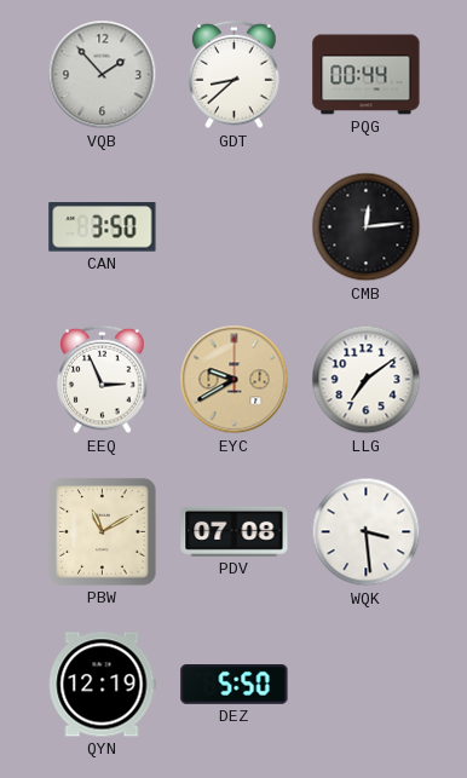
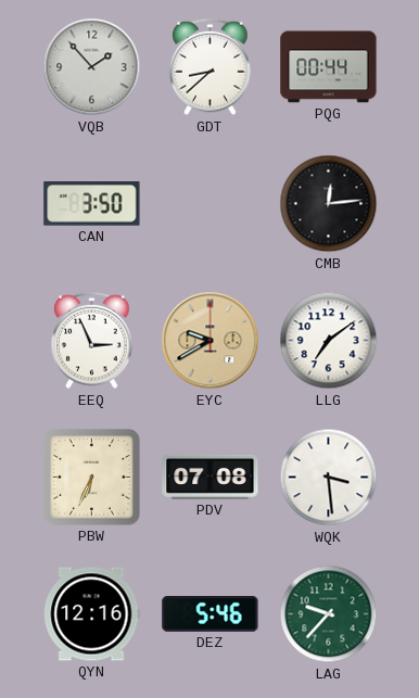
PBW: 11:10 -> 6:34 (92, 478)
QYN: 12:19 -> 12:16 (91, 614)
DEZ: 5:50 -> 5:46 (211, 614)
LAG: none -> 9:37 (329, 614)
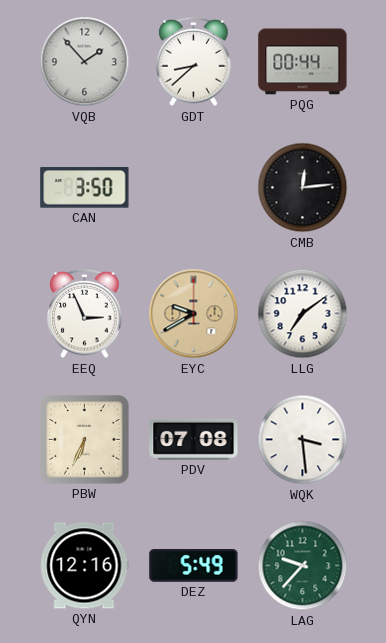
DEZ: 5:46 -> 5:49 (194, 566)
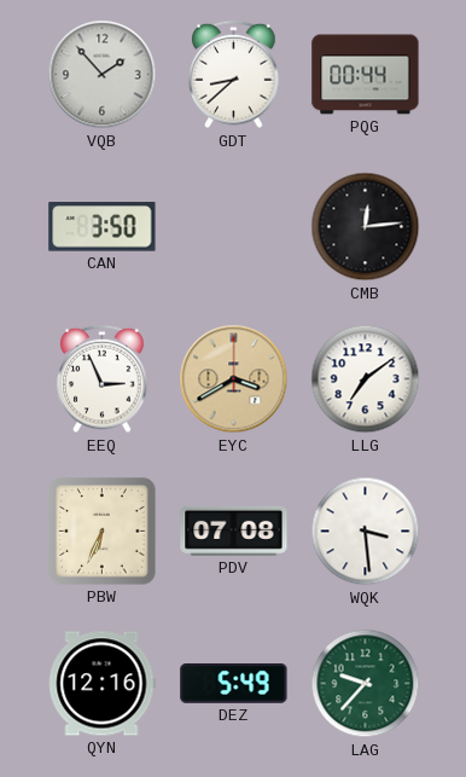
EYC: 9:40 -> 3:40 (234, 379)
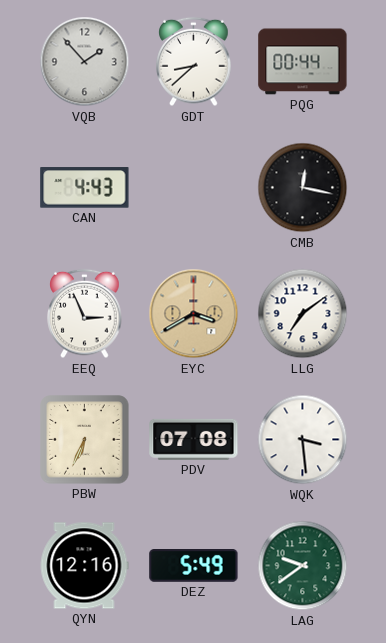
CAN: 3:50 -> 4:43 (85, 188)
CMB: 12:14 -> 12:17 (303, 188)
LAG: 9:37 -> 9:39 (303, 566)
